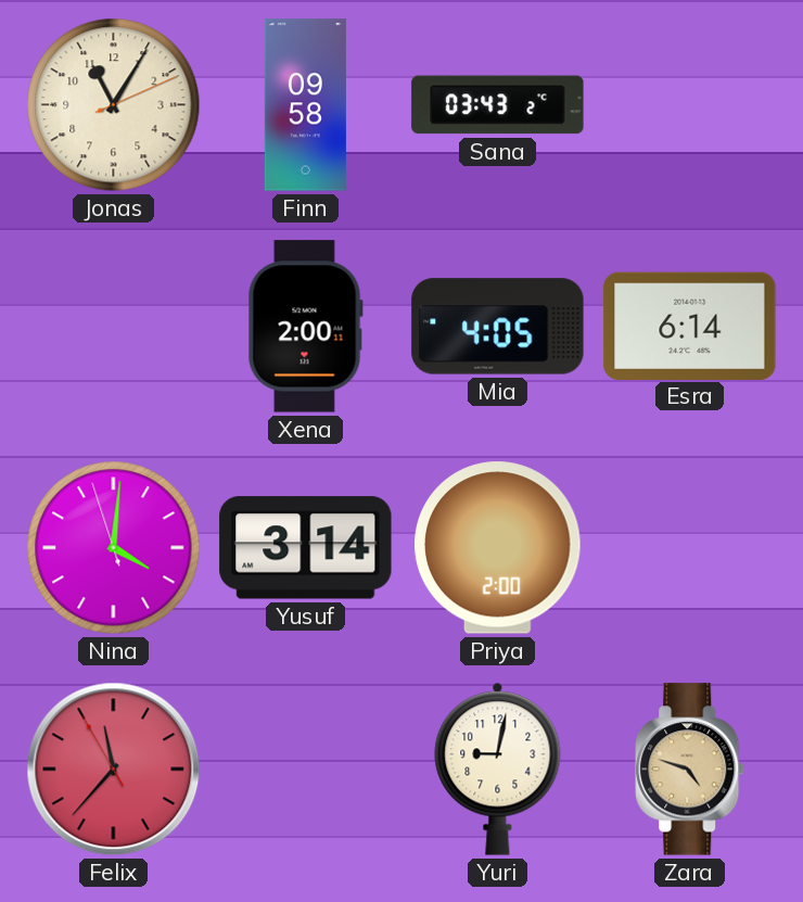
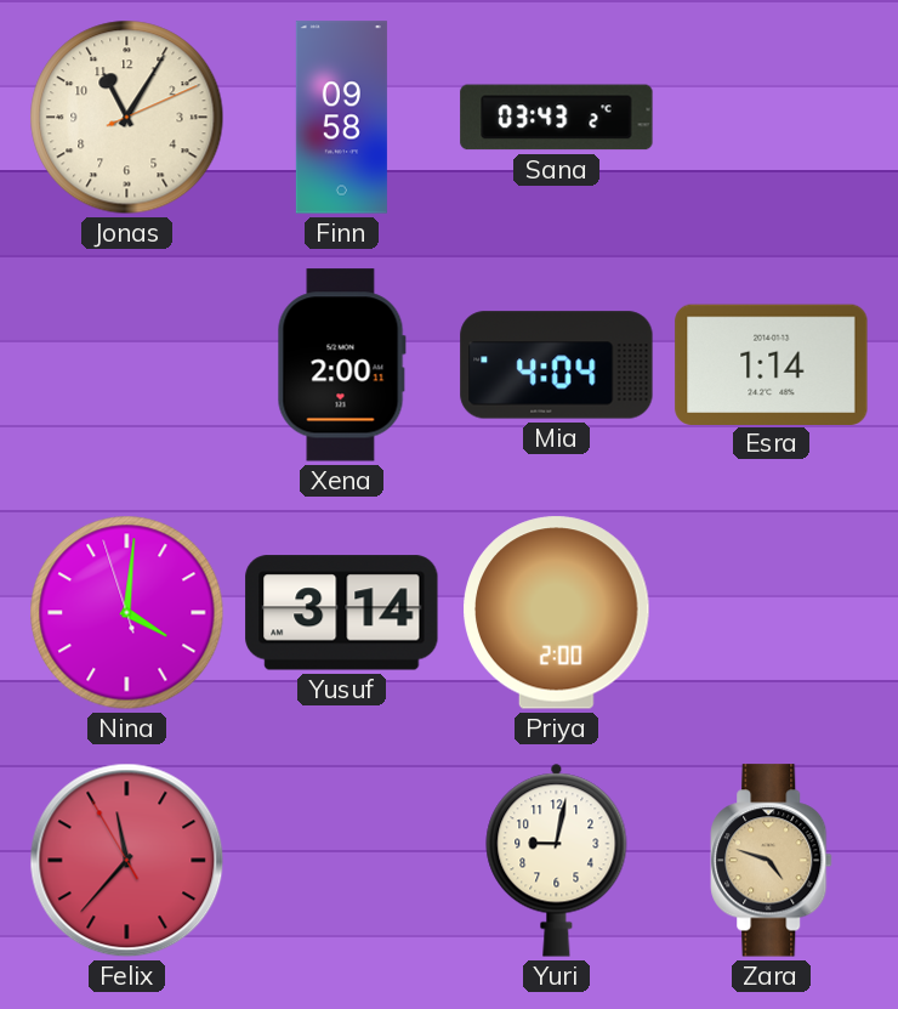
Mia: 4:05 -> 4:04 (557, 365)
Esra: 6:14 -> 1:14 (772, 364)
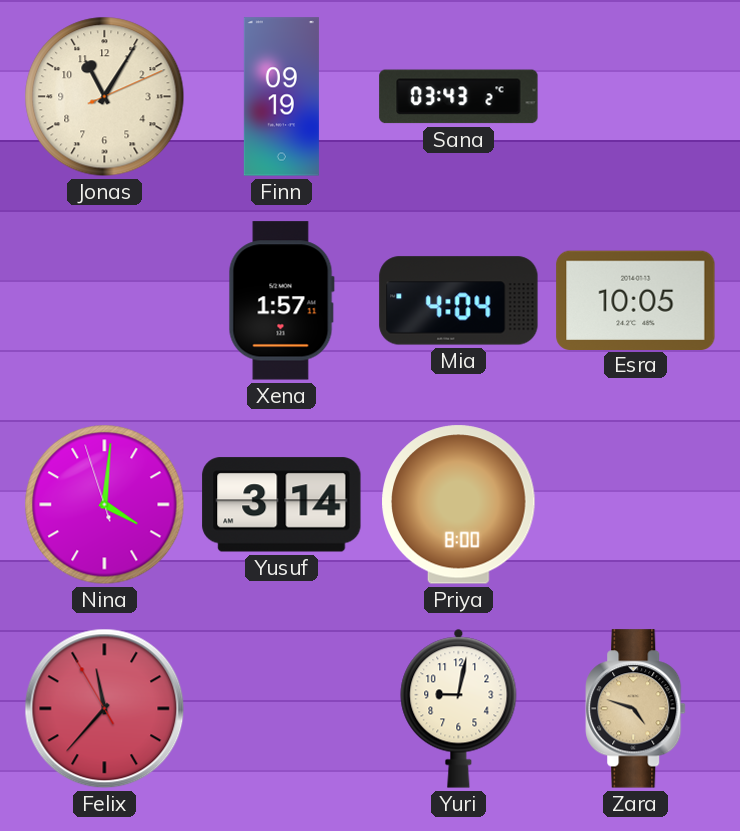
Finn: 09:58 -> 09:19 (281, 97)
Xena: 2:00 -> 1:57 (281, 301)
Esra: 1:14 -> 10:05 (636, 300)
Priya: 2:00 -> 8:00 (459, 505)
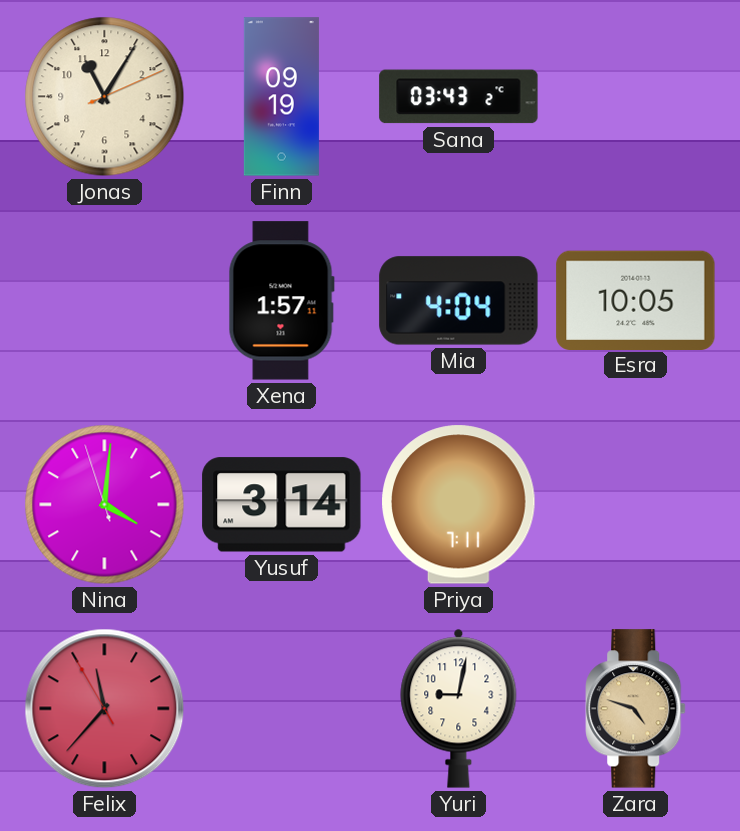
Priya: 8:00 -> 7:11 (459, 505)
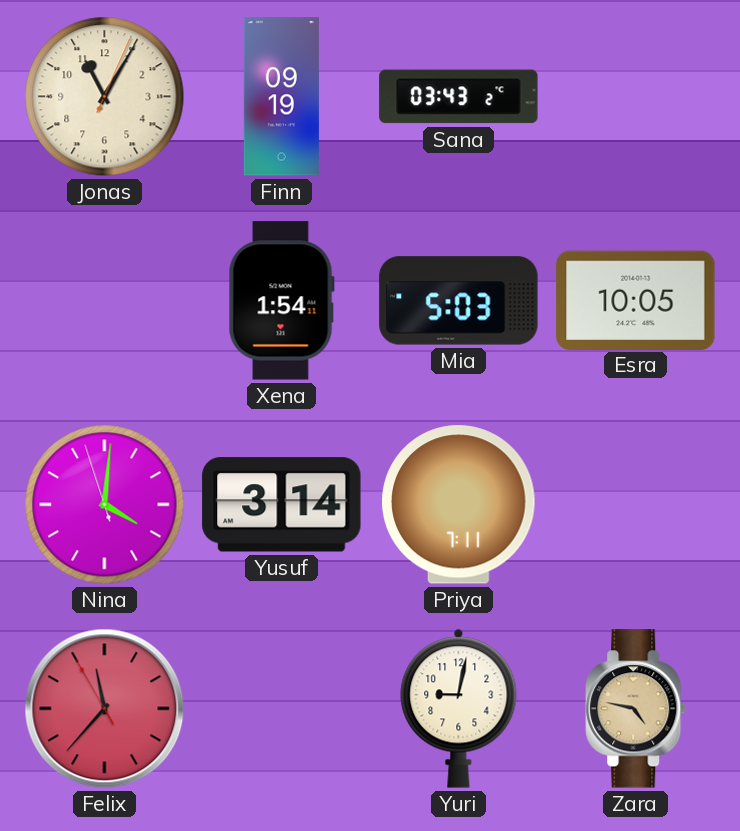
Jonas: 11:05:11 -> 11:05:04 (105, 97)
Xena: 1:57 -> 1:54 (281, 301)
Mia: 4:04 -> 5:03 (459, 301)
Zara: 4:48 -> 4:47 (636, 709)
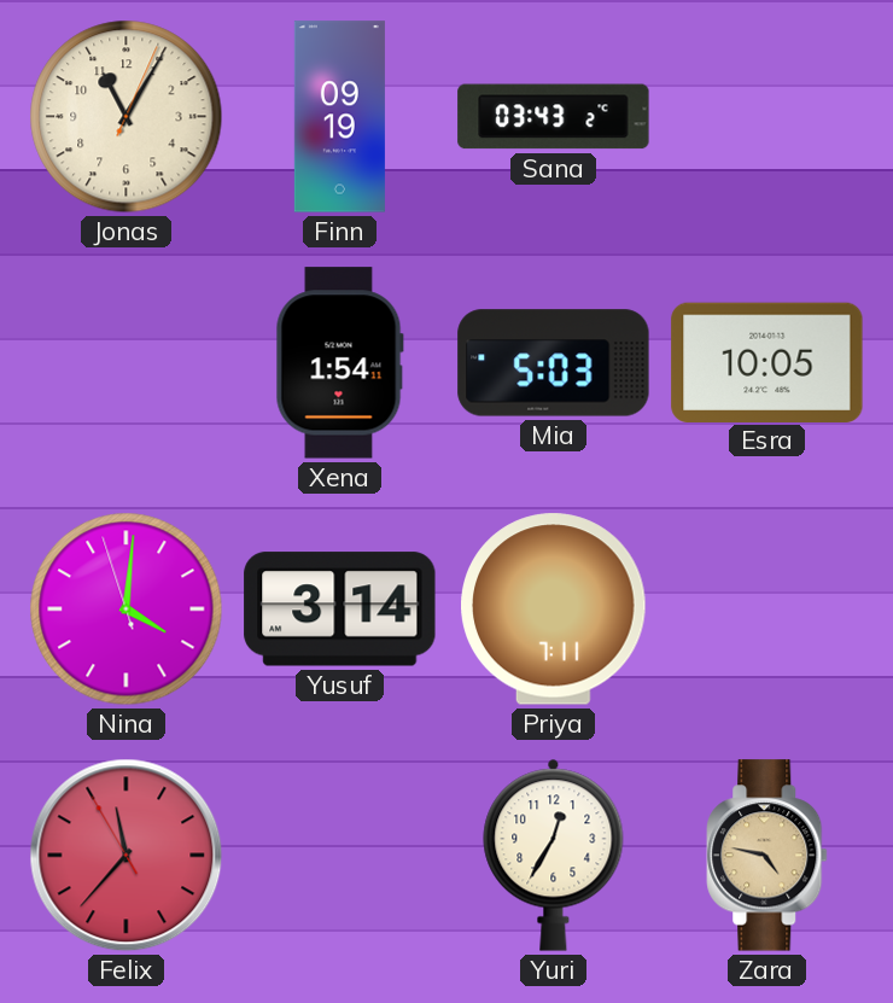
Yuri: 9:02 -> 12:35 (554, 855)
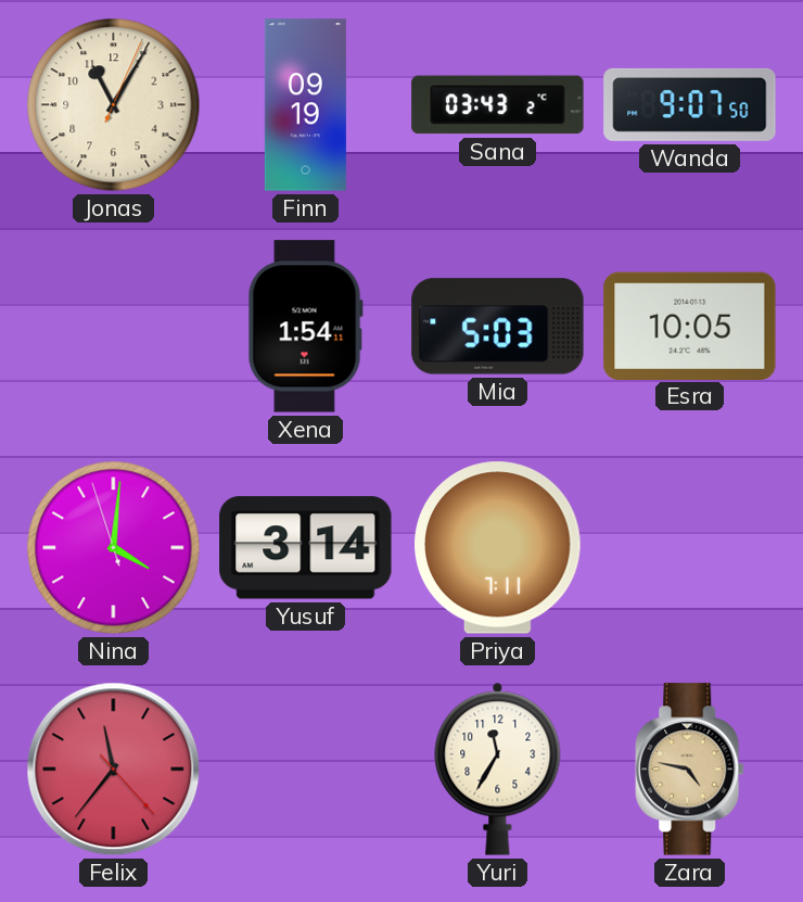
Wanda: none -> 9:07 (690, 104)
Felix: 11:36:55 -> 11:36:23 (114, 770)
Yuri: 12:35 -> 11:35 (498, 768)
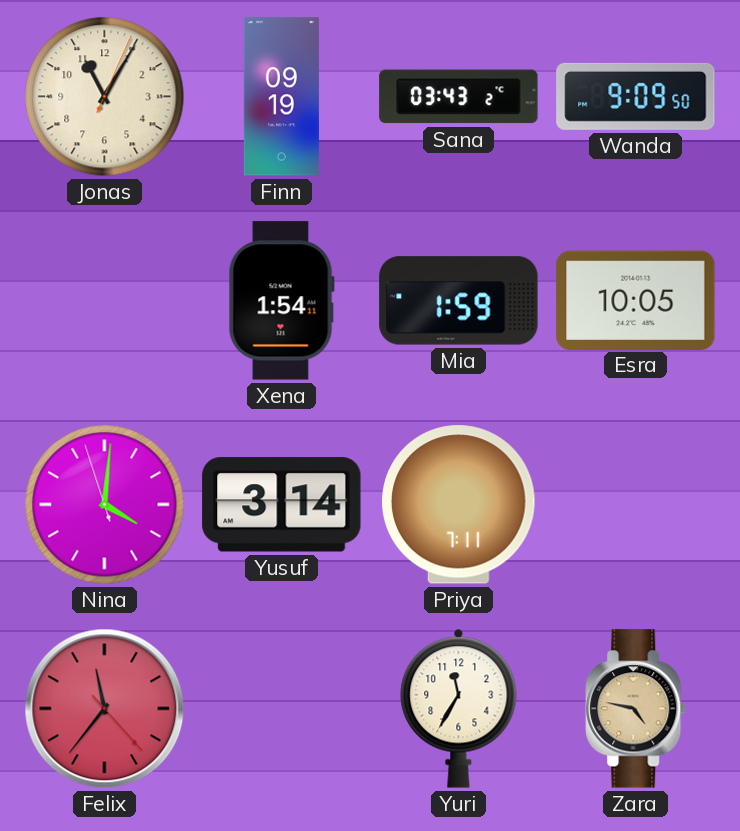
Wanda: 9:07 -> 9:09 (636, 96)
Mia: 5:03 -> 1:59 (459, 301)
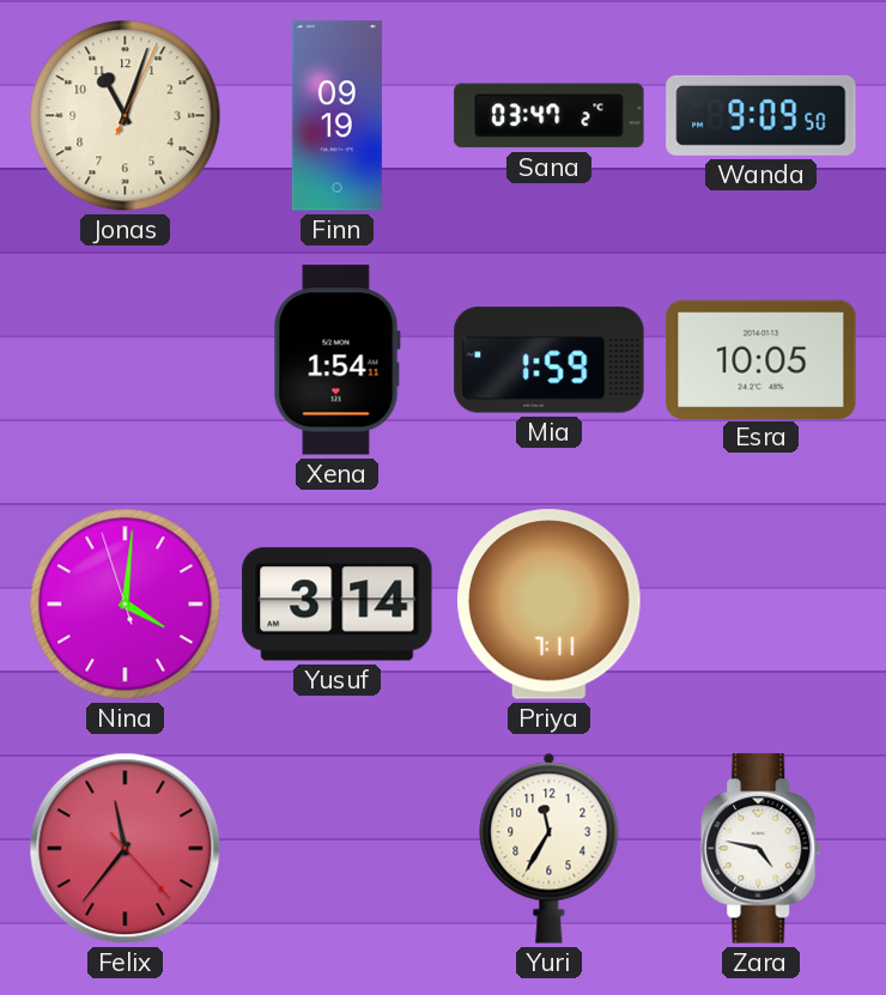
Jonas: 11:05 -> 11:03 (126, 116)
Sana: 03:43 -> 03:47 (550, 116)
Zara dial: champagne -> white (761, 849)
